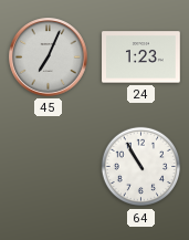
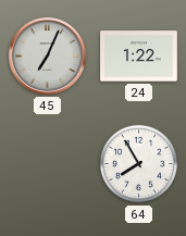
24: 1:23 -> 1:22 (139, 57)
64: 10:55 -> 7:55 (139, 164)
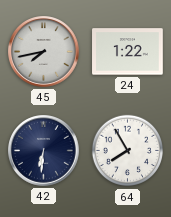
45: 7:04 -> 7:43 (44, 52)
42: none -> 6:31 (44, 151)
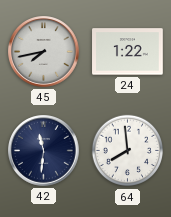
42: 6:31 -> 11:31 (44, 151)
64: 7:55 -> 7:59 (128, 151)
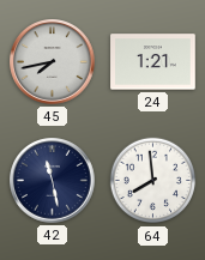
24: 1:22 -> 1:21 (153, 62)
42: 11:31 -> 11:28 (53, 181)
